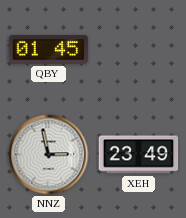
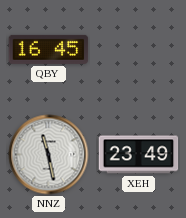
QBY: 01:45 -> 16:45 (49, 49)
NNZ: 2:58 -> 11:28 (49, 155)
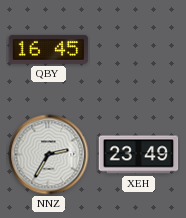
NNZ: 11:28 -> 2:35 (49, 155)
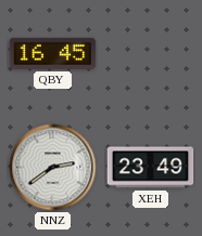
NNZ: 2:35 -> 2:39 (53, 168)
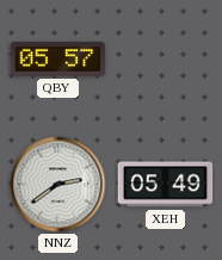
QBY: 16:45 -> 05:57 (58, 58)
XEH: 23:49 -> 05:49 (166, 185)
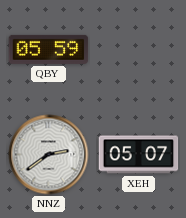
QBY: 05:57 -> 05:59 (49, 49)
XEH: 05:49 -> 05:07 (139, 155)
